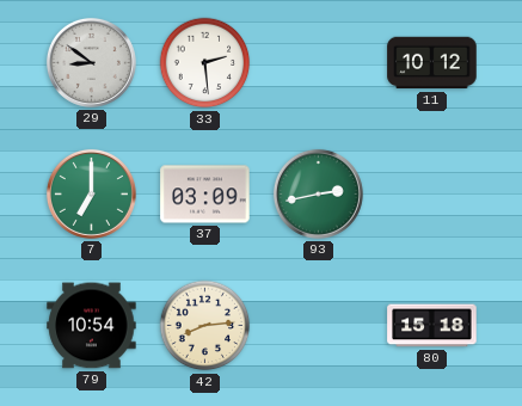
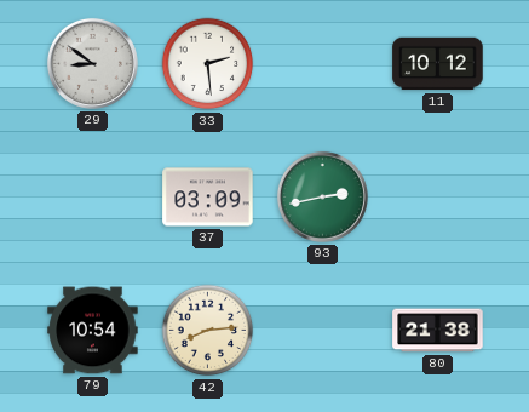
7: 7:00 -> none (91, 193)
80: 15:18 -> 21:38 (438, 331)
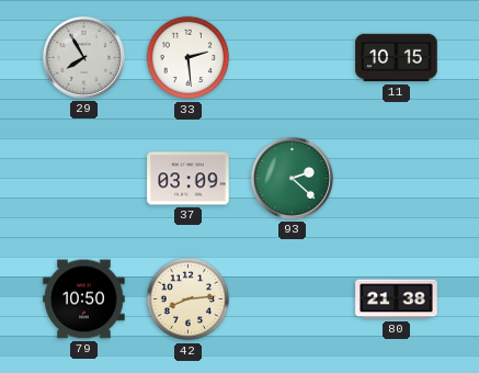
29: 8:51 -> 7:55 (83, 57)
11: 10:12 -> 10:15 (397, 58)
93: 2:43 -> 2:22 (292, 178)
79: 10:54 -> 10:50 (84, 299)
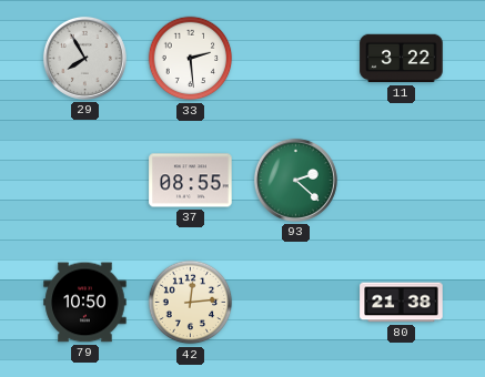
11: 10:15 -> 3:22 (402, 59)
37: 03:09 -> 08:55 (191, 181)
42: 8:14 -> 12:14 (191, 303)
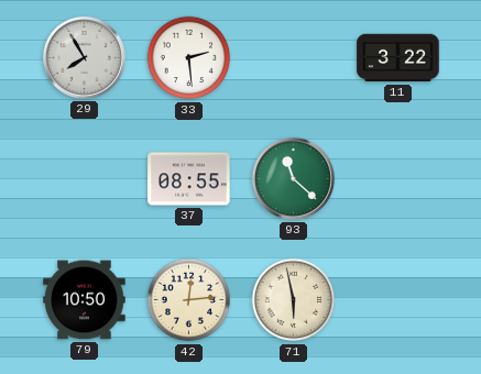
93: 2:22 -> 11:22 (293, 178)
71: none -> 5:58 (294, 300)
80: 21:38 -> none (402, 303)
